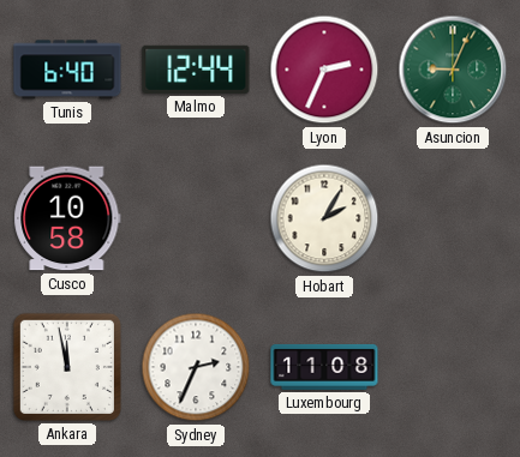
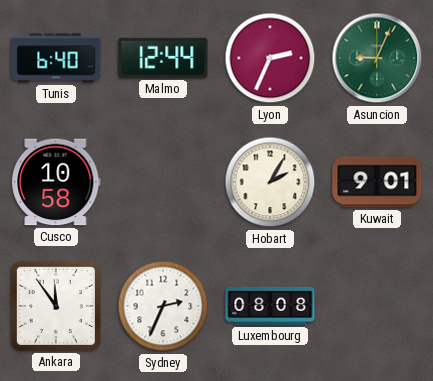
Kuwait: none -> 9:01 (377, 182)
Ankara: 11:58 -> 11:54 (56, 306)
Luxembourg: 11:08 -> 08:08 (270, 306)
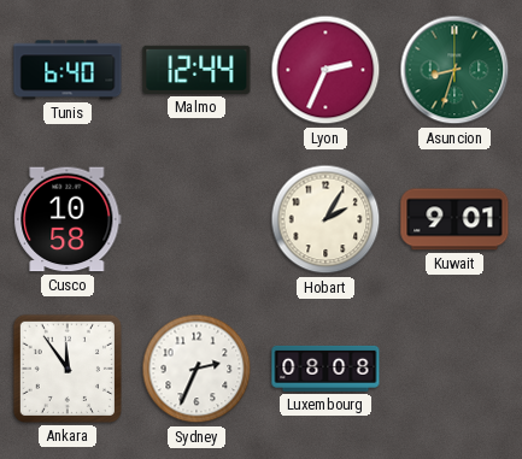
Asuncion: 9:04 -> 8:33 (454, 70)
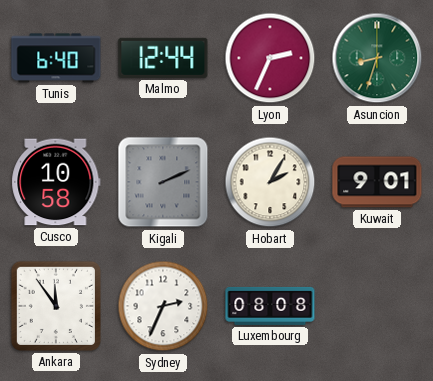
Kigali: none -> 2:11 (163, 182)
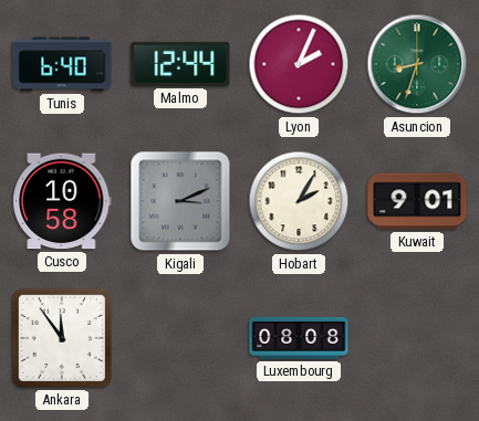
Lyon: 2:34 -> 2:04 (299, 64)
Kigali: 2:11 -> 3:11 (180, 201)
Sydney: 2:34 -> none (163, 306)
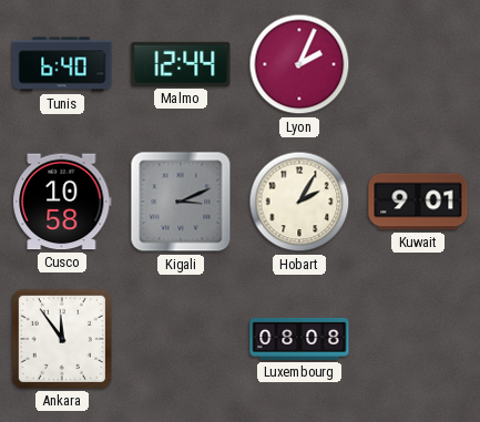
Asuncion: 8:33 -> none (417, 64)
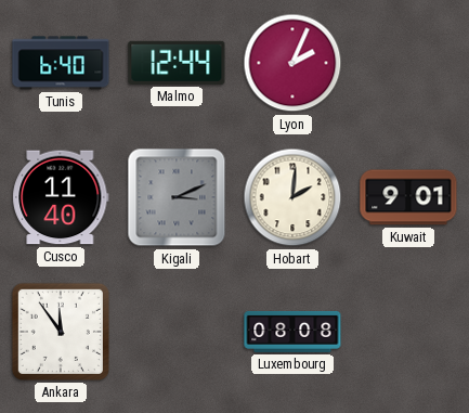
Cusco: 10:58 -> 11:40 (61, 197)
Hobart: 2:05 -> 2:01 (292, 197)
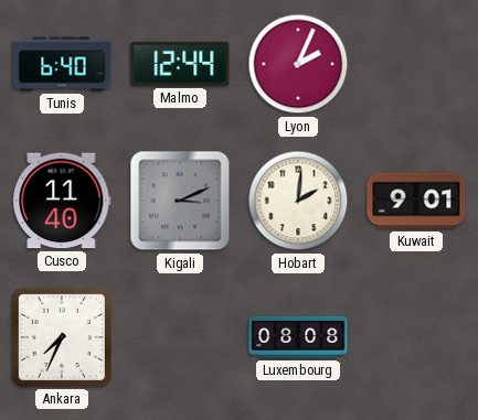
Ankara: 11:54 -> 7:34 (62, 337)
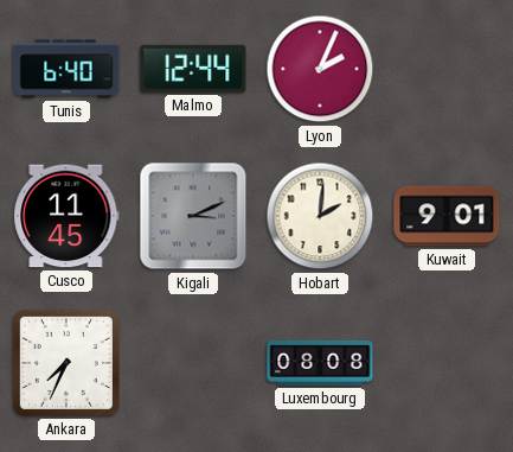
Cusco: 11:40 -> 11:45 (66, 216)
